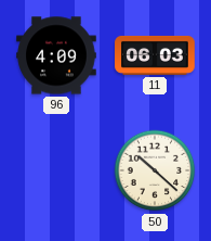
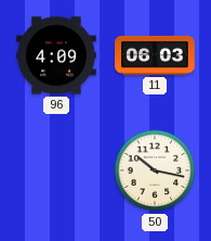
50: 10:22 -> 10:17 (155, 170)
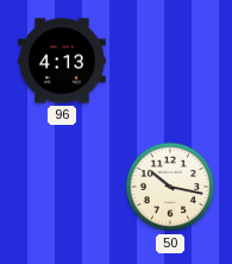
96: 4:09 -> 4:13 (62, 61)
11: 06:03 -> none (155, 55)
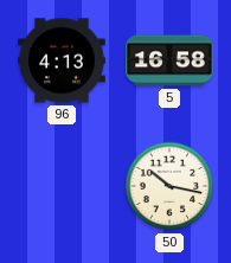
5: none -> 16:58 (169, 60)
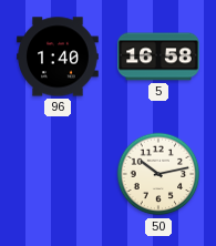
96: 4:13 -> 1:40 (58, 57)
50: 10:17 -> 10:13 (158, 174)
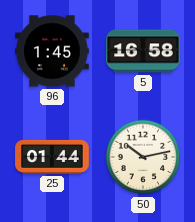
96: 1:40 -> 1:45 (52, 51)
25: none -> 01:44 (52, 157)
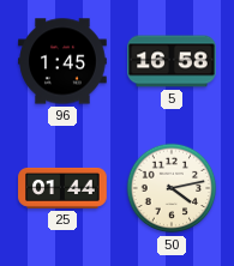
50: 10:13 -> 4:13 (172, 188)
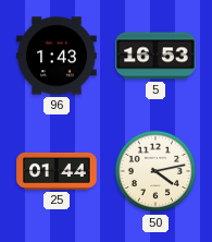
96: 1:45 -> 1:43 (57, 56)
5: 16:58 -> 16:53 (155, 56)
